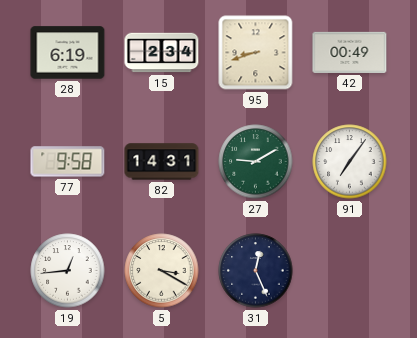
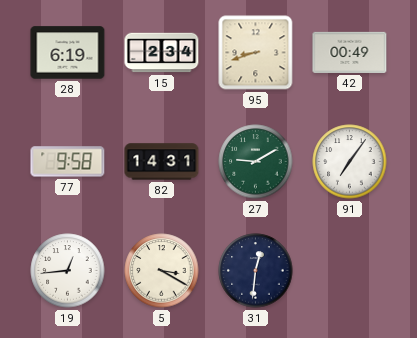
31: 12:26 -> 12:31 (256, 271)
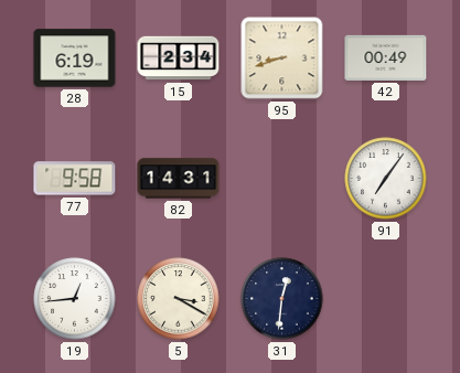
27: 9:10 -> none (256, 162)
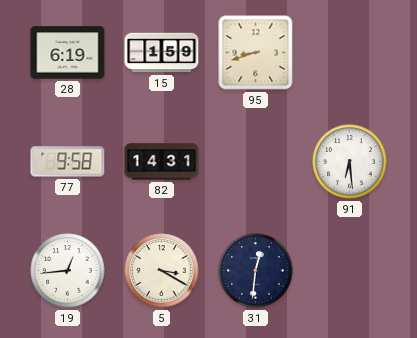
15: 2:34 -> 1:59 (162, 53)
42: 00:49 -> none (386, 57)
91: 7:06 -> 6:29 (350, 162)
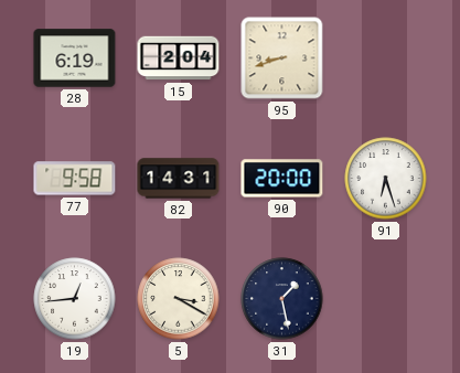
15: 1:59 -> 2:04 (179, 58)
90: none -> 20:00 (282, 179)
91: 6:29 -> 6:27 (386, 179)
31: 12:31 -> 1:28 (282, 299)
